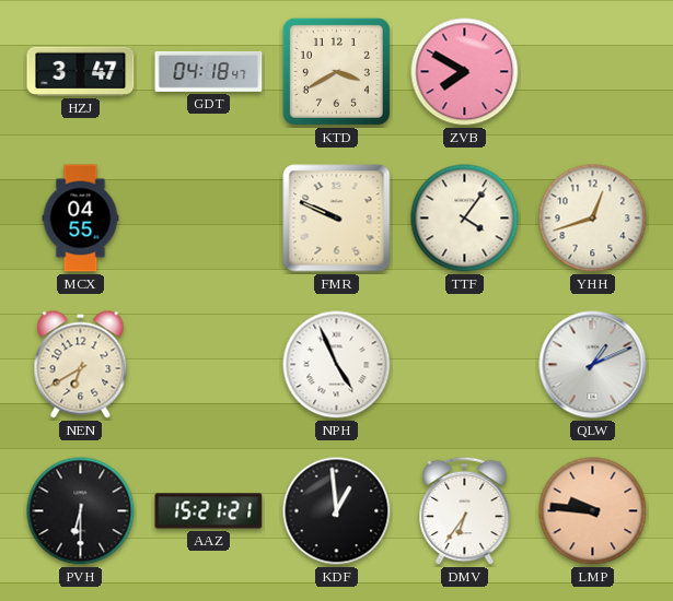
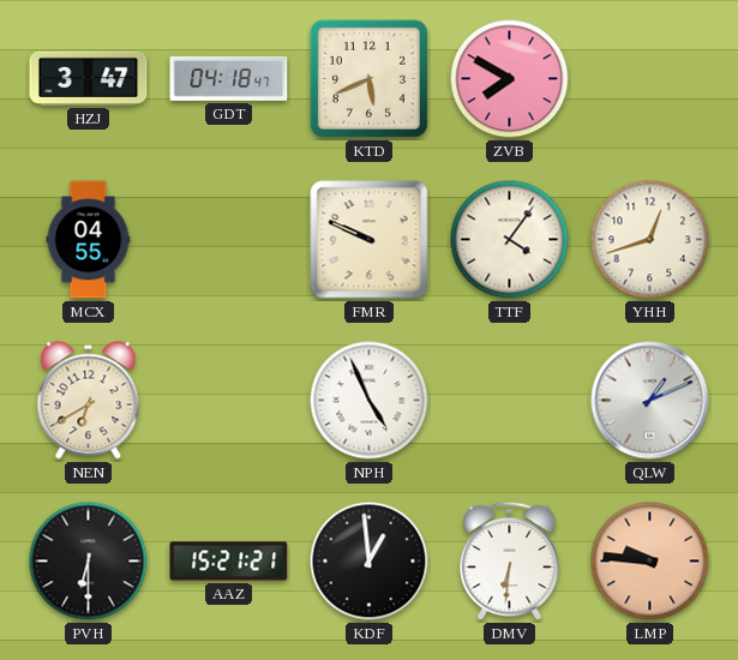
KTD: 3:40 -> 5:41 (368, 78)
DMV: 6:36 -> 6:31 (510, 562)
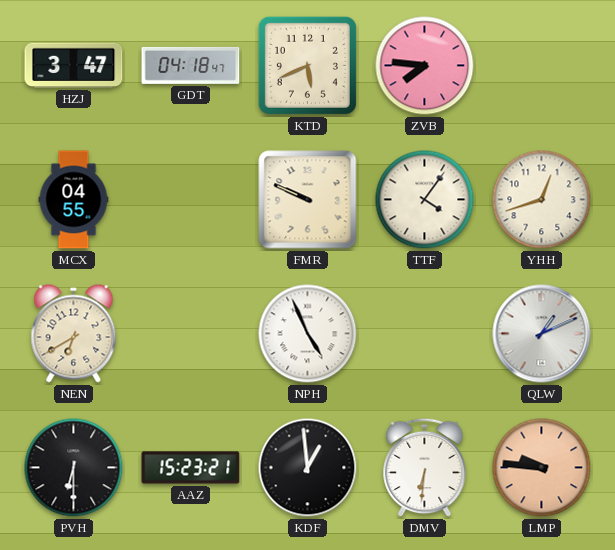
ZVB: 7:50 -> 7:46 (425, 66)
AAZ: 15:21 -> 15:23 (191, 468)
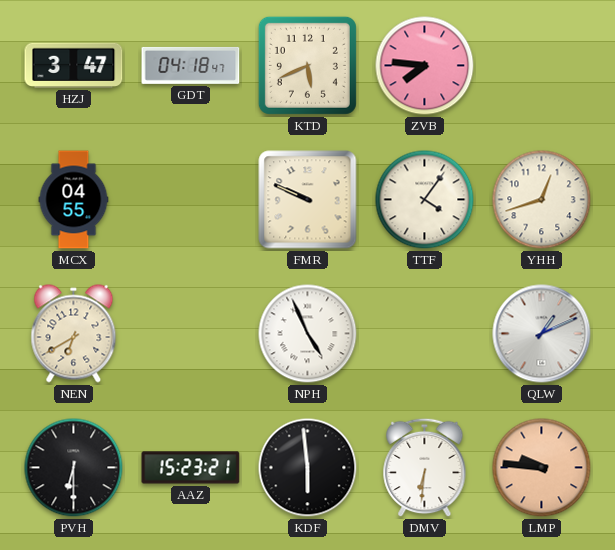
KDF: 12:59 -> 5:59 (308, 468)
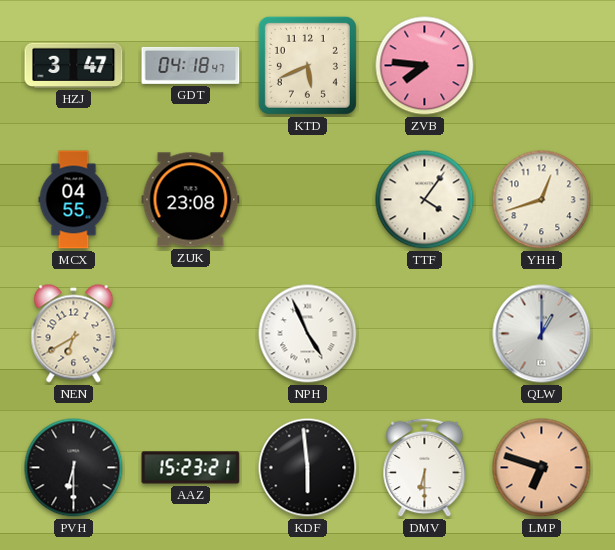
ZUK: none -> 23:08 (191, 200)
FMR: 9:49 -> none (308, 200)
QLW: 1:11 -> 1:00 (542, 334)
DMV: 6:31 -> 6:30 (425, 468)
LMP: 9:46 -> 6:48 (542, 468)
